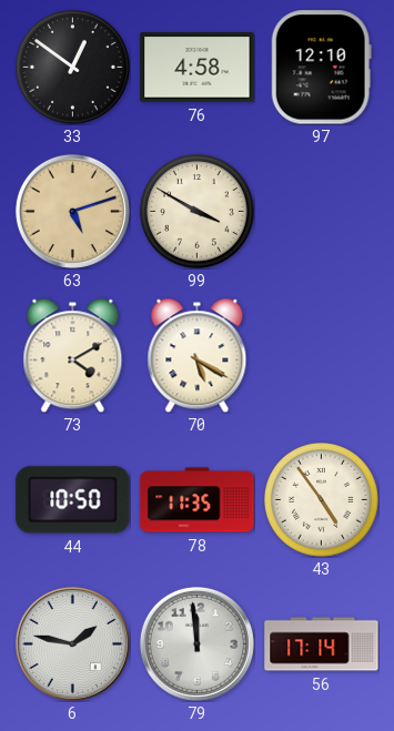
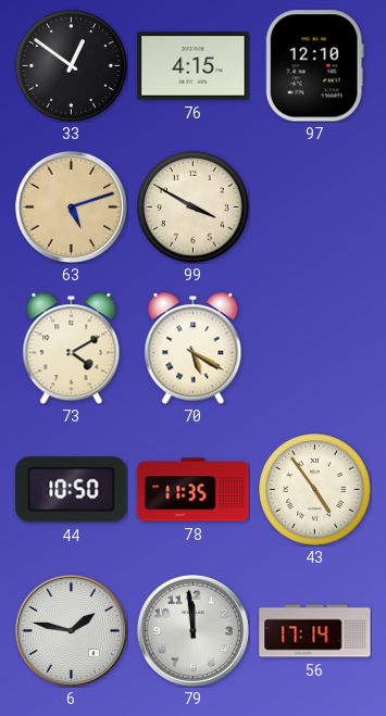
76: 4:58 -> 4:15 (194, 66)
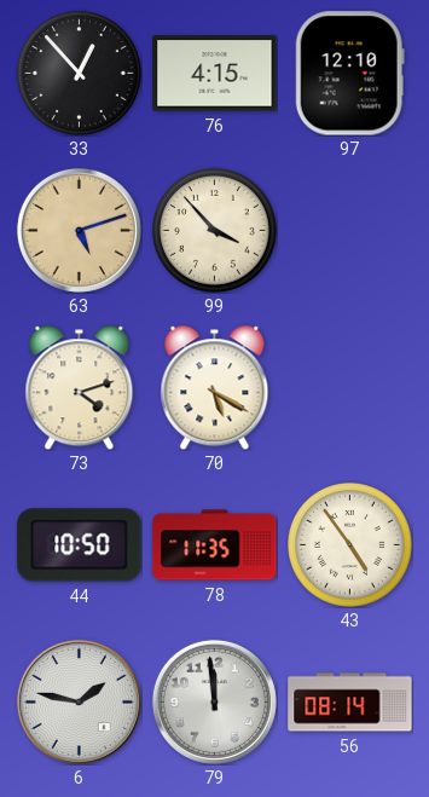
33: 12:51 -> 12:53 (80, 74)
99: 3:50 -> 3:53 (215, 231)
73: 4:10 -> 4:12 (80, 387)
56: 17:14 -> 08:14 (350, 703)
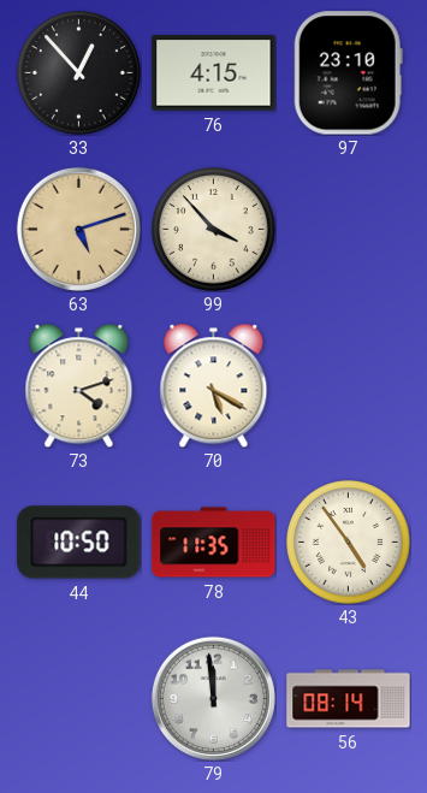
97: 12:10 -> 23:10 (348, 73)
6: 1:47 -> none (79, 701)
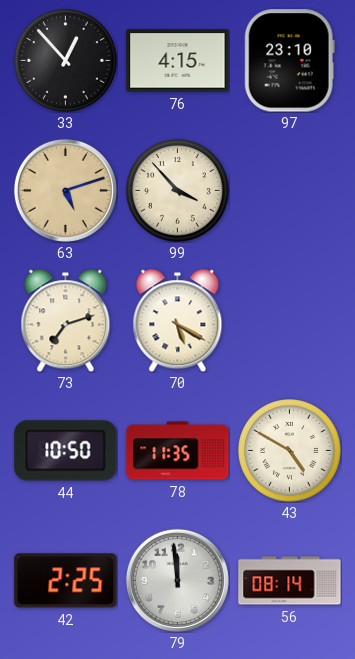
73: 4:12 -> 7:12 (66, 320)
43: 4:54 -> 4:50 (290, 451)
42: none -> 2:25 (66, 581)
